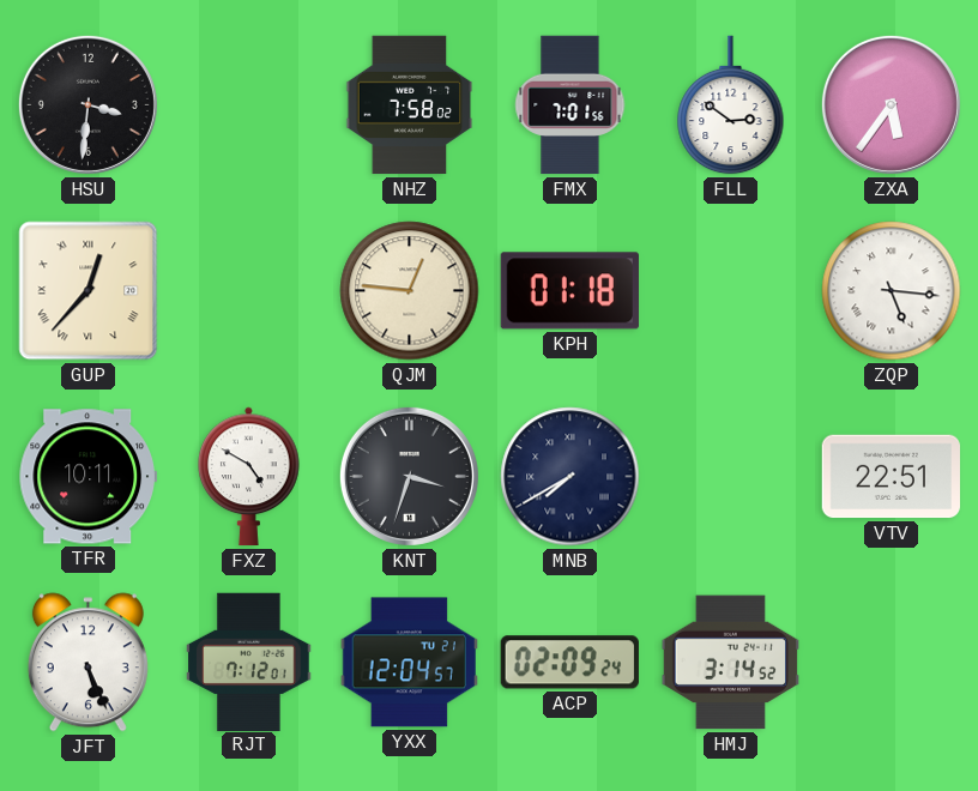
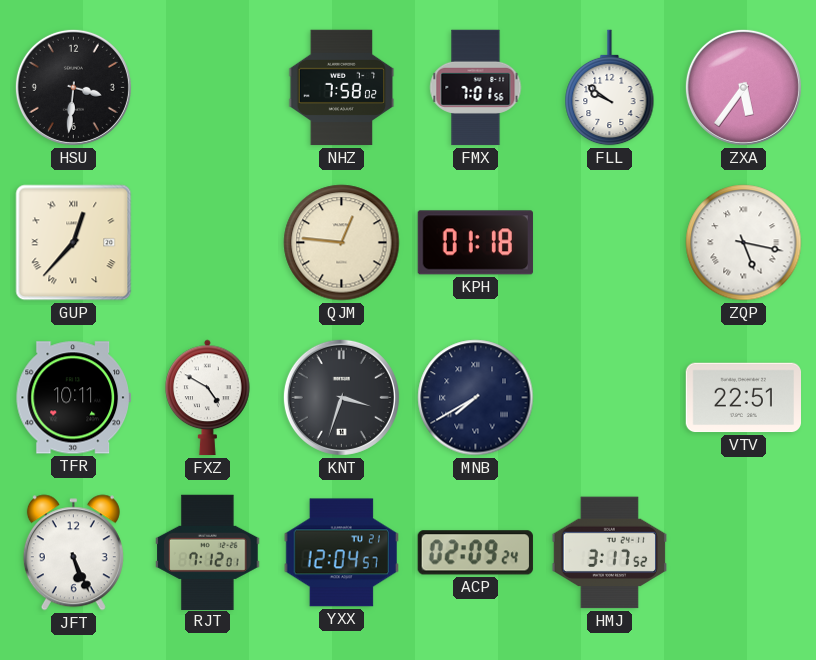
FLL: 2:51 -> 9:51 (610, 88)
ZQP: 5:16 -> 5:17 (744, 243)
HMJ: 3:14 -> 3:17 (609, 553)
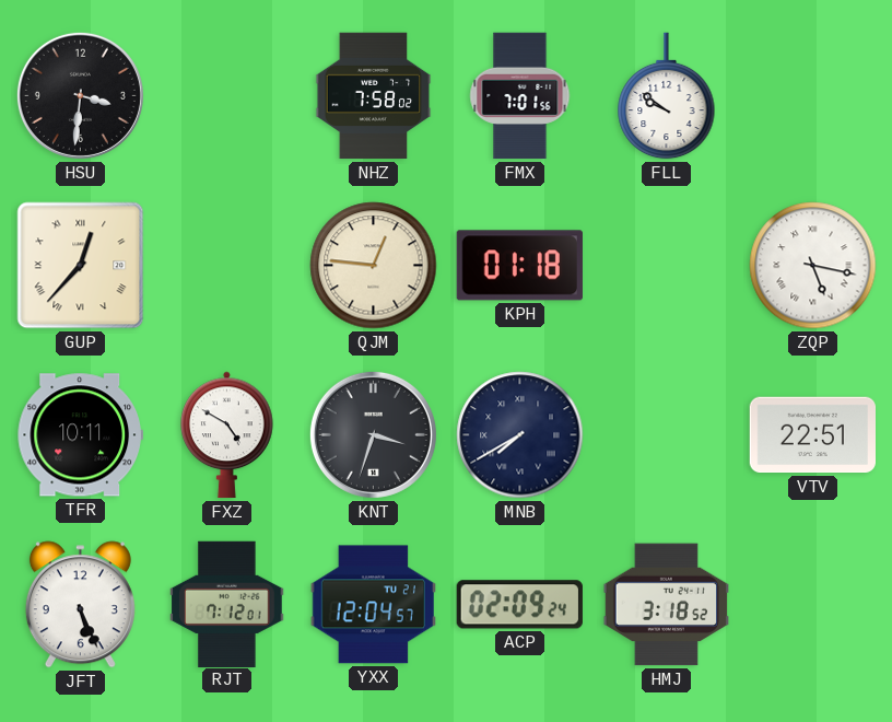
ZXA: 5:36 -> none (743, 87)
HMJ: 3:17 -> 3:18 (666, 605)
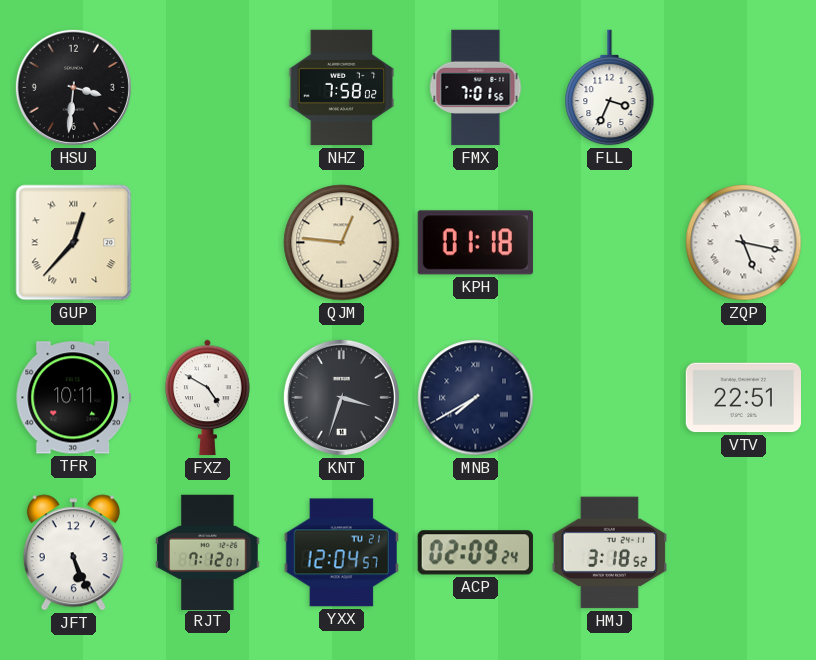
FLL: 9:51 -> 3:34 (610, 88)
